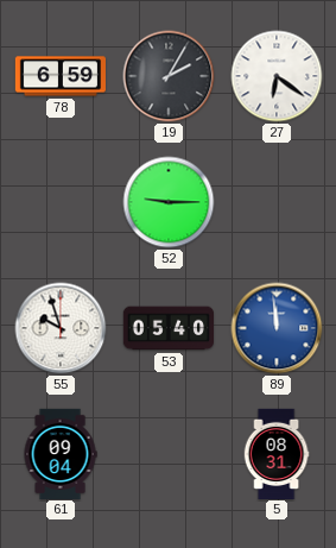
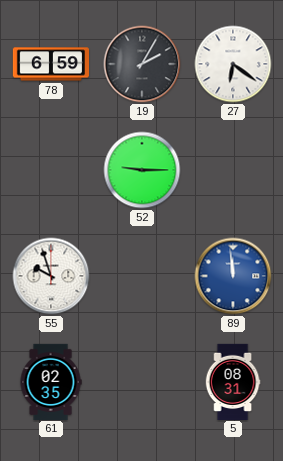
53: 05:40 -> none (167, 328)
61: 09:04 -> 02:35 (51, 381)
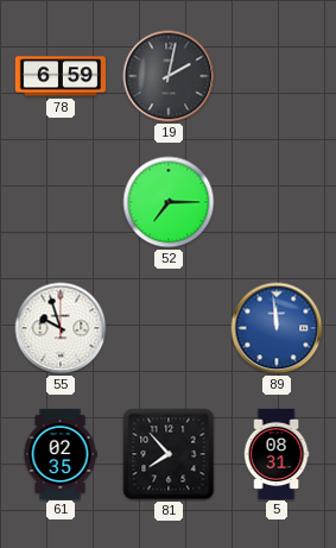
19: 2:05 -> 2:02 (169, 76)
27: 6:21 -> none (233, 64)
52: 9:15 -> 7:15 (169, 202)
81: none -> 7:53 (169, 454)
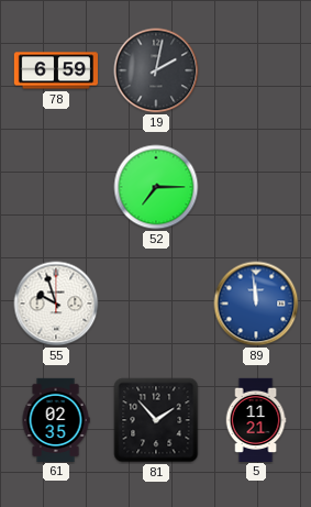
81: 7:53 -> 1:53 (156, 420)
5: 08:31 -> 11:21 (256, 419)
